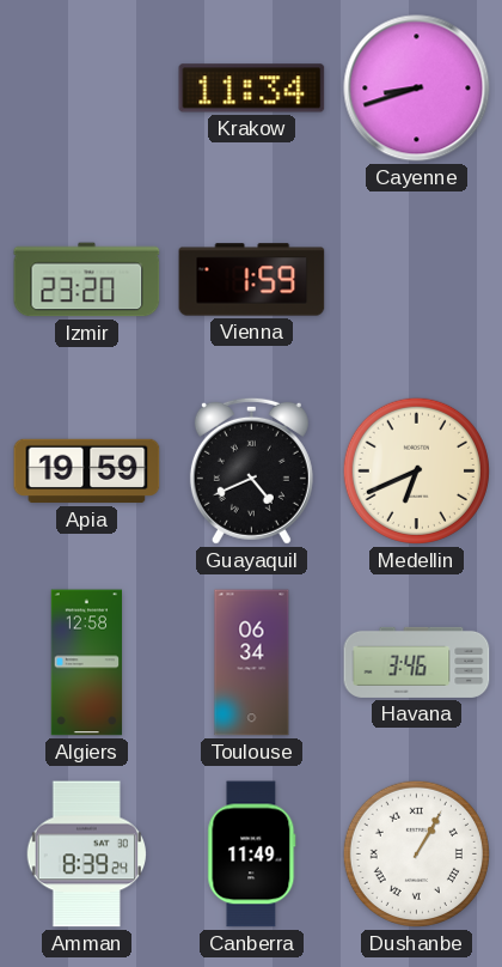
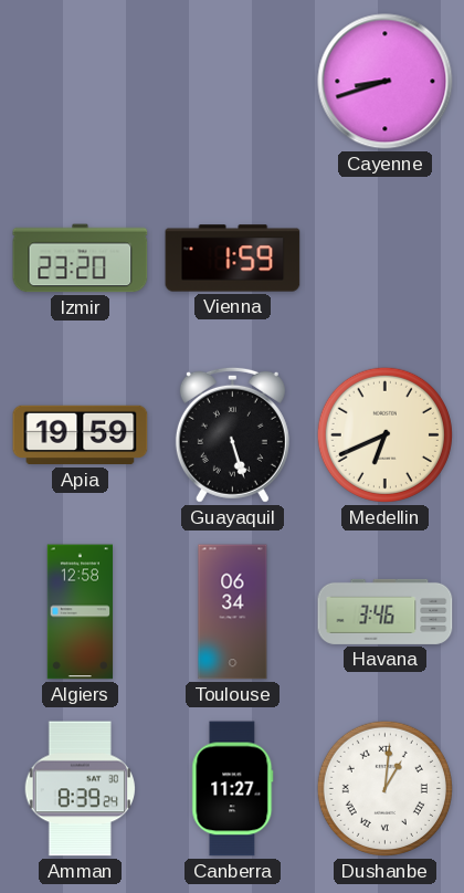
Krakow: 11:34 -> none (252, 89)
Guayaquil: 4:41 -> 5:27 (232, 434)
Canberra: 11:49 -> 11:27 (233, 789)
Dushanbe: 1:05 -> 1:01 (384, 788)
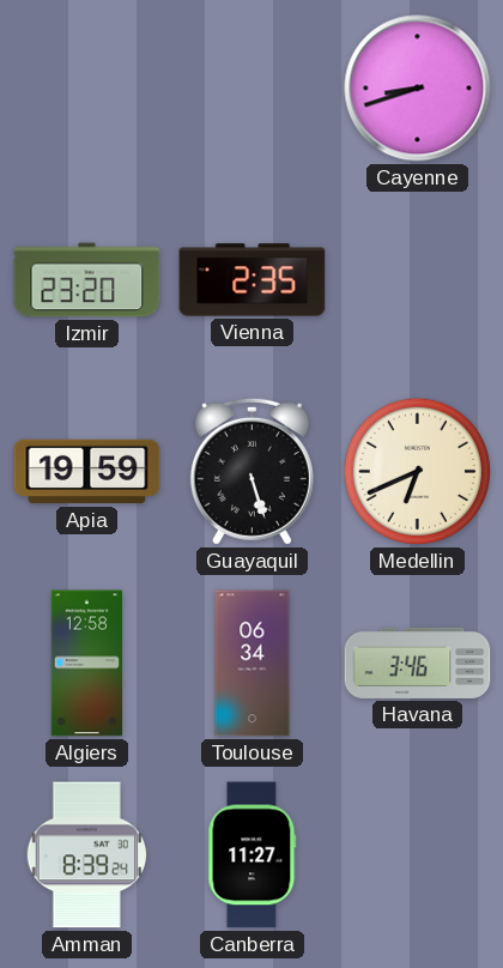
Vienna: 1:59 -> 2:35 (253, 280)
Dushanbe: 1:01 -> none (384, 788)
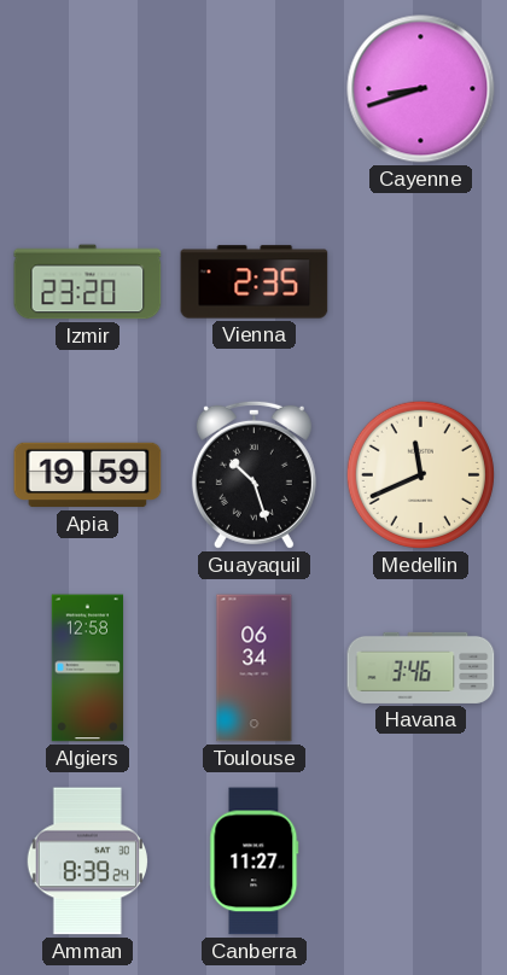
Guayaquil: 5:27 -> 10:27 (253, 474)
Medellin: 6:41 -> 11:41 (420, 474)
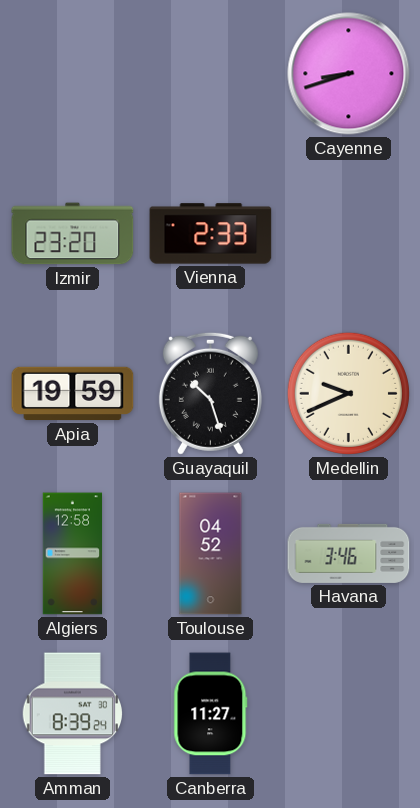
Vienna: 2:35 -> 2:33 (211, 234)
Medellin: 11:41 -> 9:41 (348, 393)
Toulouse: 06:34 -> 04:52 (211, 554)
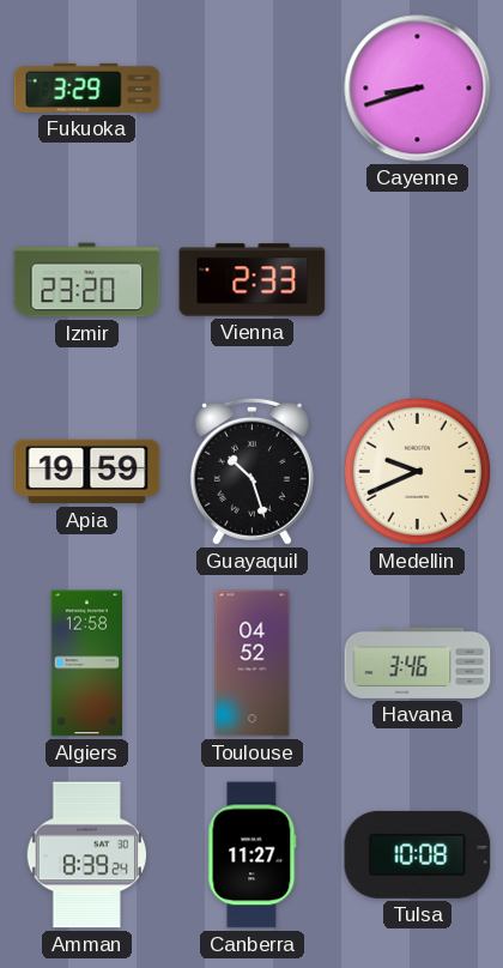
Fukuoka: none -> 3:29 (87, 87)
Tulsa: none -> 10:08 (418, 854)
